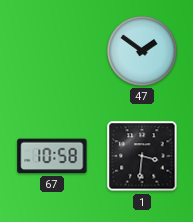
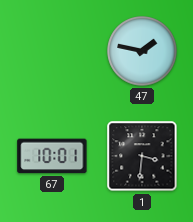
47: 1:51 -> 1:47 (142, 51)
67: 10:58 -> 10:01 (52, 156)
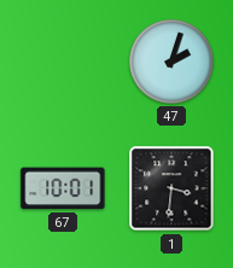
47: 1:47 -> 2:03 (171, 62)
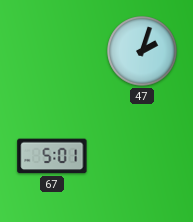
67: 10:01 -> 5:01 (52, 156)
1: 3:31 -> none (171, 188)
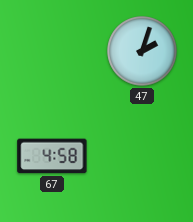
67: 5:01 -> 4:58 (52, 156)
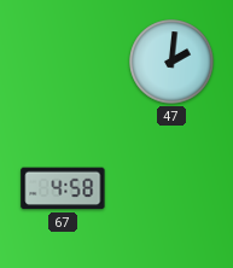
47: 2:03 -> 2:01 (171, 62)
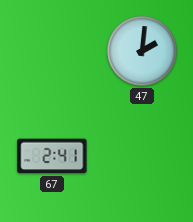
67: 4:58 -> 2:41 (52, 156)
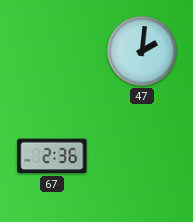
67: 2:41 -> 2:36 (52, 156)
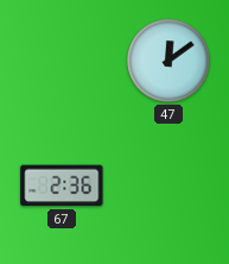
47: 2:01 -> 12:09 (168, 61)
